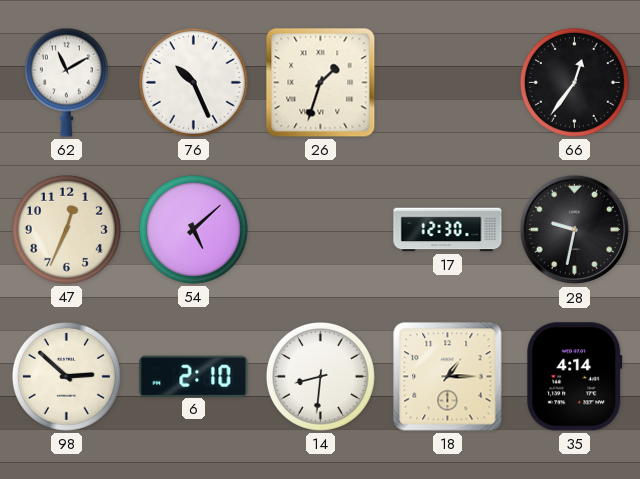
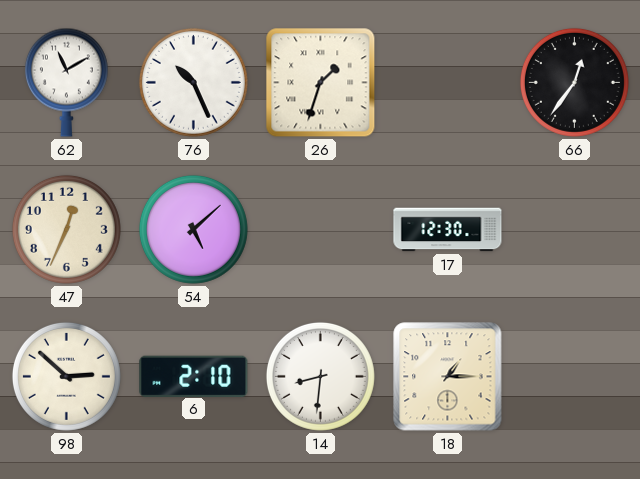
28: 9:32 -> none (575, 230)
35: 4:14 -> none (575, 377)
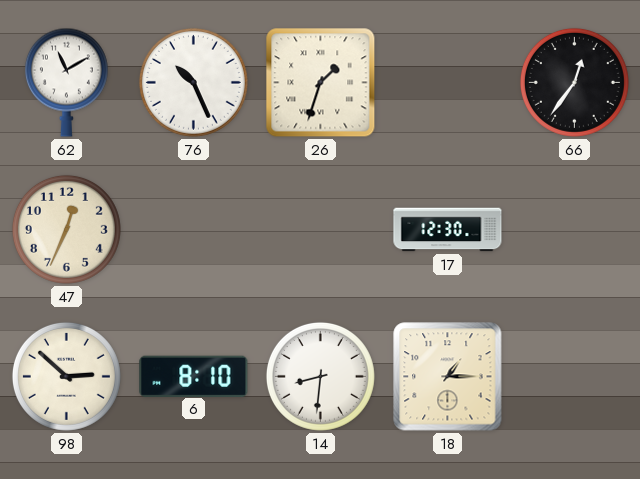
54: 5:08 -> none (193, 229)
6: 2:10 -> 8:10 (194, 376)
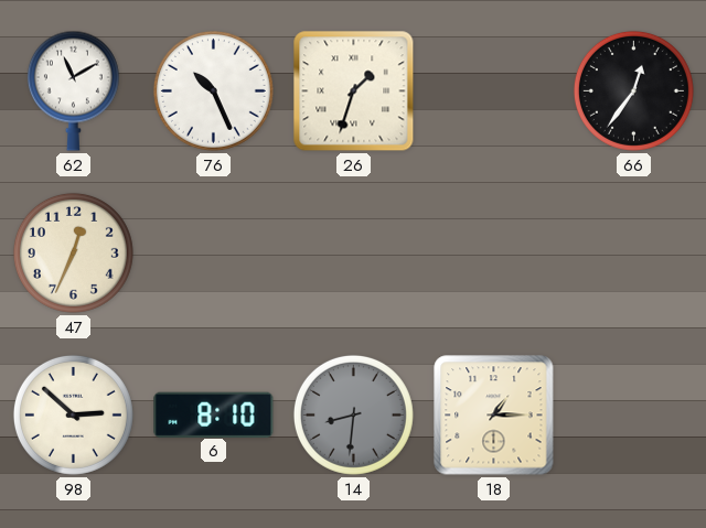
17: 12:30 -> none (448, 230)
14 dial: white -> grey (353, 414)
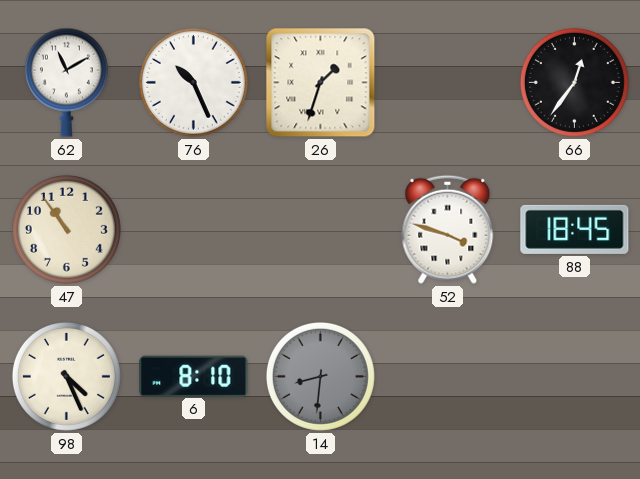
47: 12:34 -> 10:54 (66, 229)
52: none -> 3:48 (448, 229)
88: none -> 18:45 (575, 229)
98: 2:52 -> 4:26 (66, 376)
18: 1:15 -> none (494, 416)
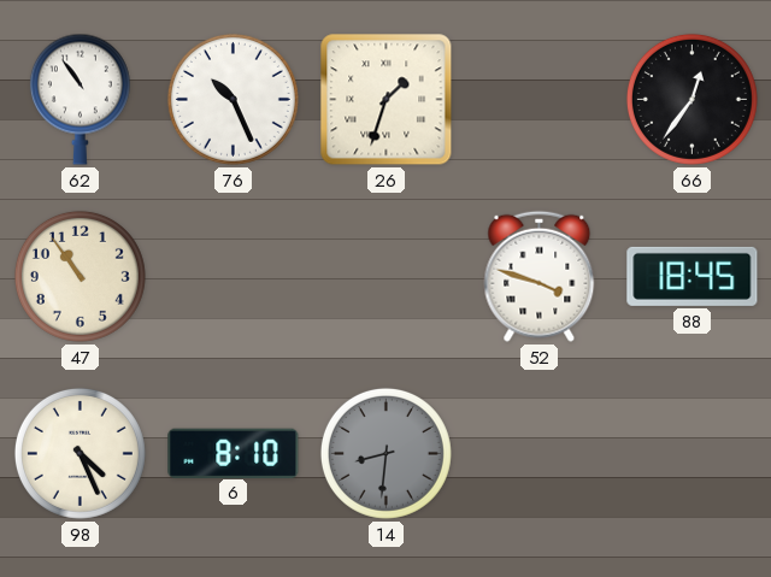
62: 11:10 -> 10:54 (80, 99)
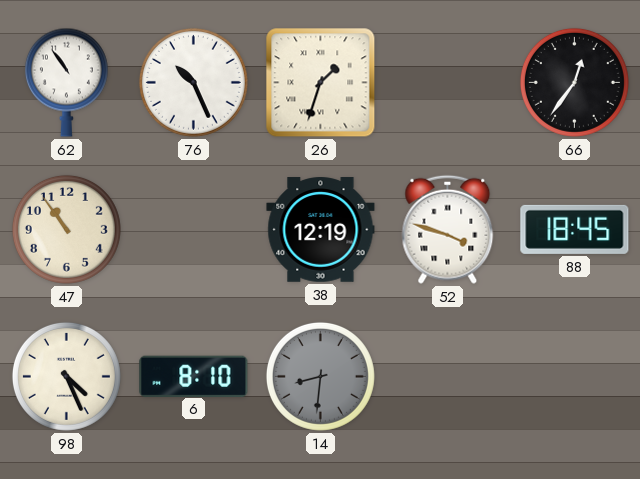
38: none -> 12:19 (321, 230)
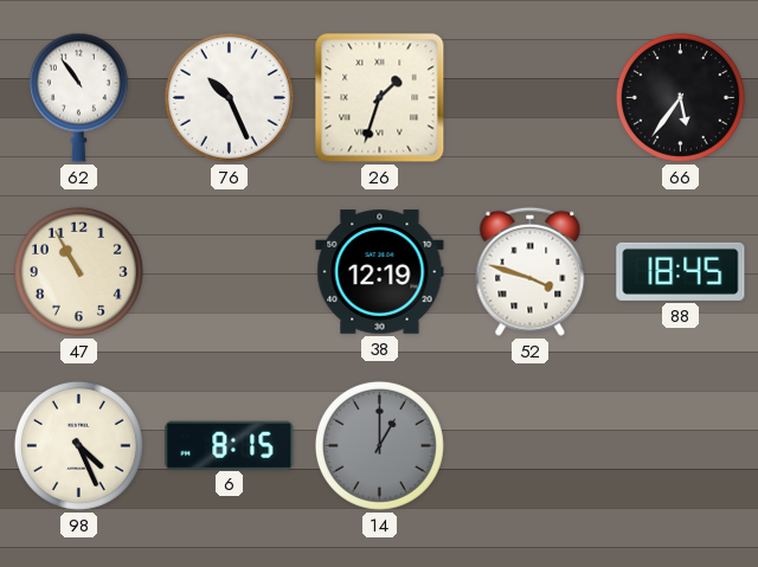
66: 12:36 -> 5:36 (680, 97)
47: 10:54 -> 10:55 (78, 271)
6: 8:10 -> 8:15 (230, 445)
14: 8:31 -> 1:00 (379, 445)
